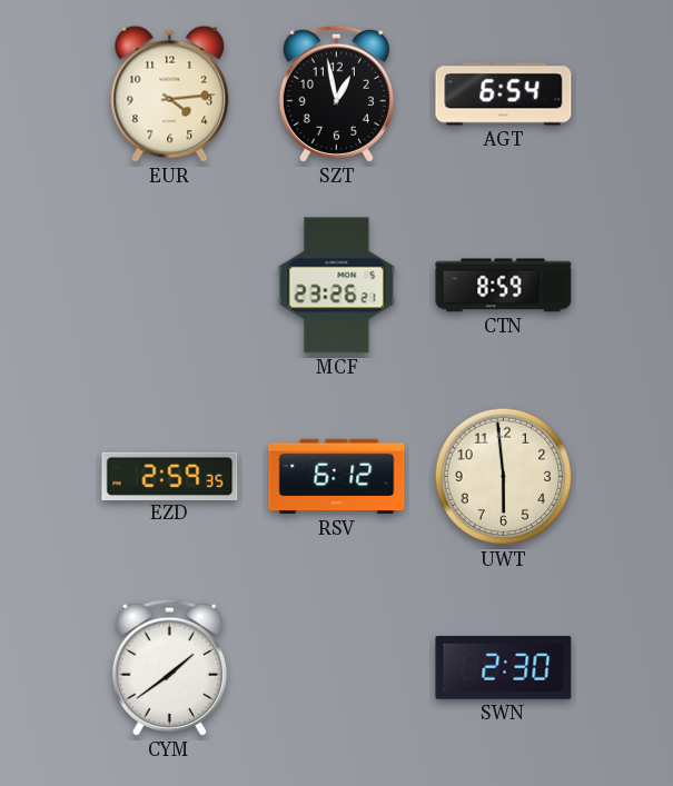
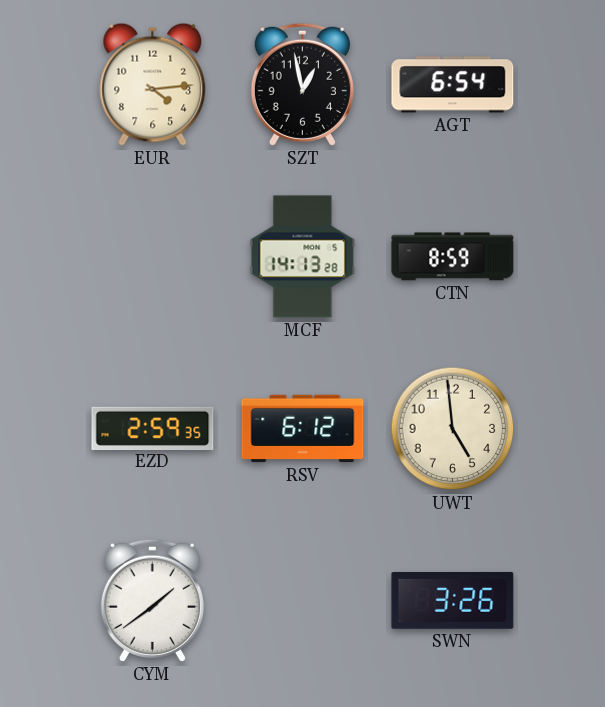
MCF: 23:26 -> 14:13 (303, 257)
UWT: 5:59 -> 4:59 (453, 429)
SWN: 2:30 -> 3:26 (453, 600)
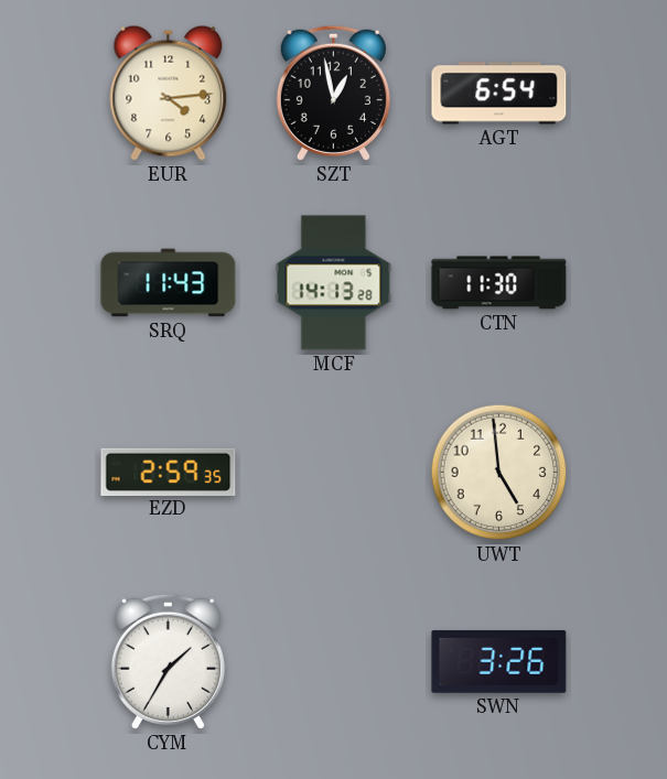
SRQ: none -> 11:43 (169, 283)
CTN: 8:59 -> 11:30 (499, 283)
RSV: 6:12 -> none (303, 429)
CYM: 1:39 -> 1:35 (168, 661)
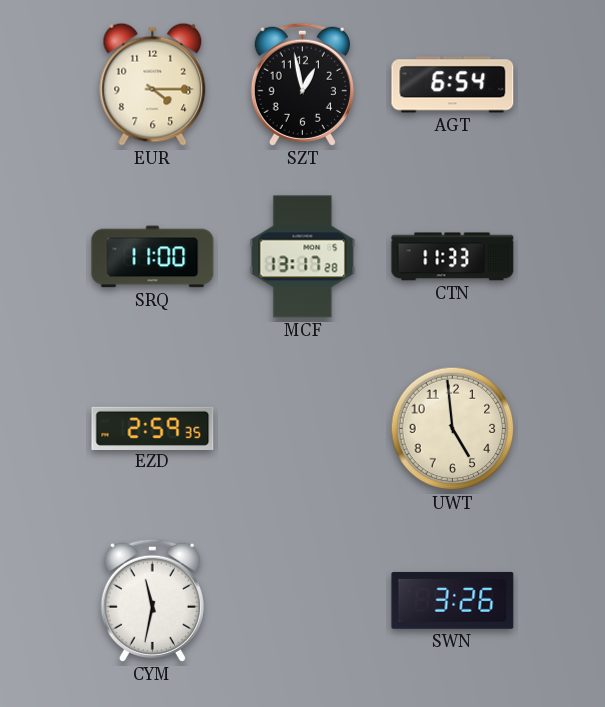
EUR: 4:14 -> 4:15 (153, 84)
SRQ: 11:43 -> 11:00 (153, 257)
MCF: 14:13 -> 13:17 (303, 257)
CTN: 11:30 -> 11:33 (453, 257)
CYM: 1:35 -> 11:32 (152, 600)
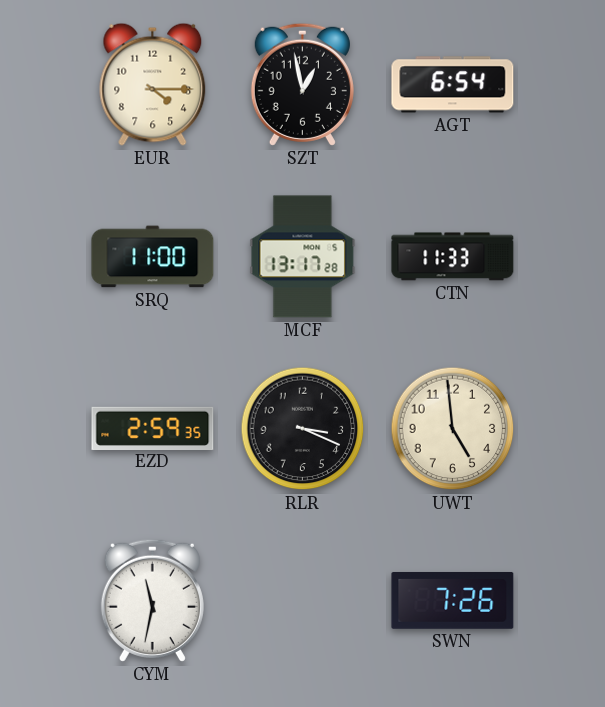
RLR: none -> 3:19 (303, 429)
SWN: 3:26 -> 7:26 (453, 600)
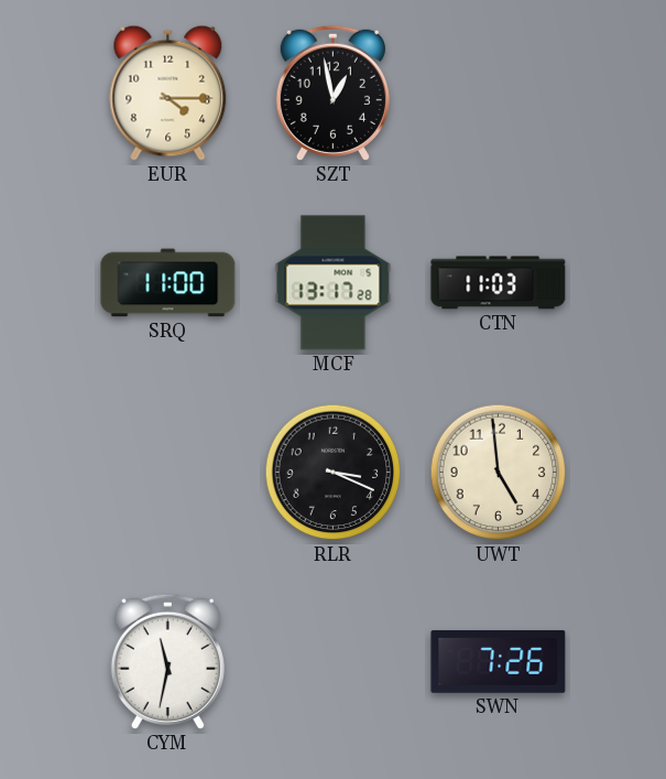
AGT: 6:54 -> none (453, 85)
CTN: 11:33 -> 11:03 (499, 283)
EZD: 2:59 -> none (153, 428)
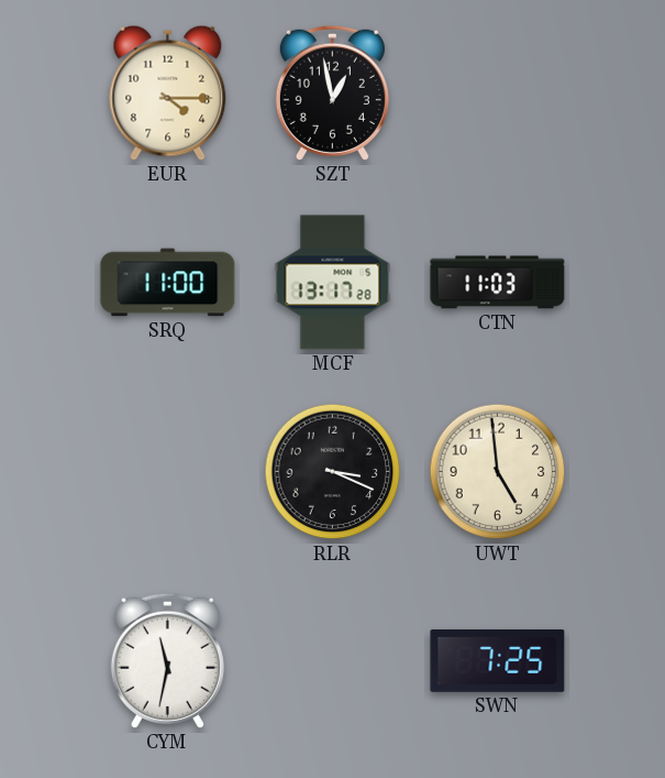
SWN: 7:26 -> 7:25 (498, 660)
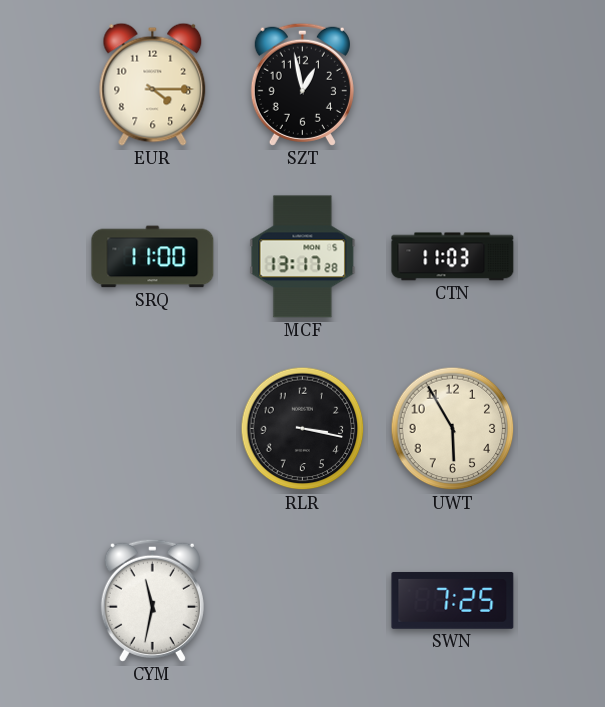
RLR: 3:19 -> 3:17 (303, 429)
UWT: 4:59 -> 5:55 (453, 429)
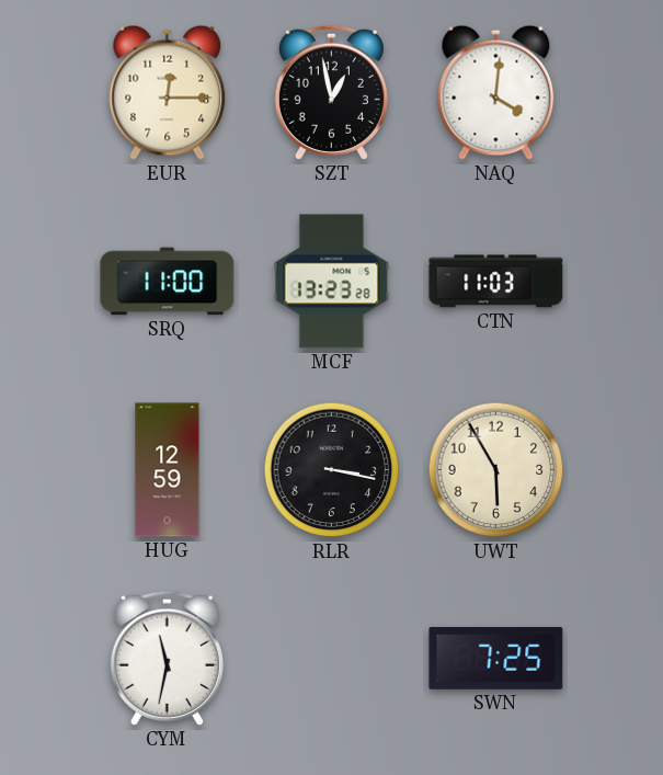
EUR: 4:15 -> 12:15 (168, 92)
NAQ: none -> 4:01 (496, 92)
MCF: 13:17 -> 13:23 (332, 282)
HUG: none -> 12:59 (168, 470)
